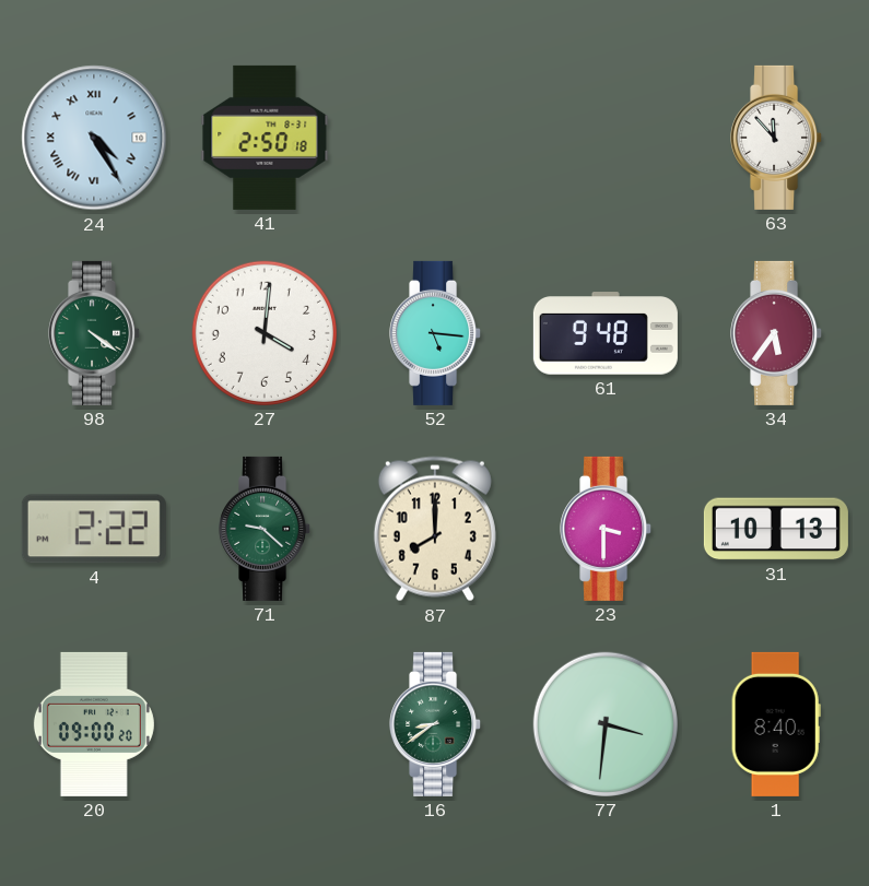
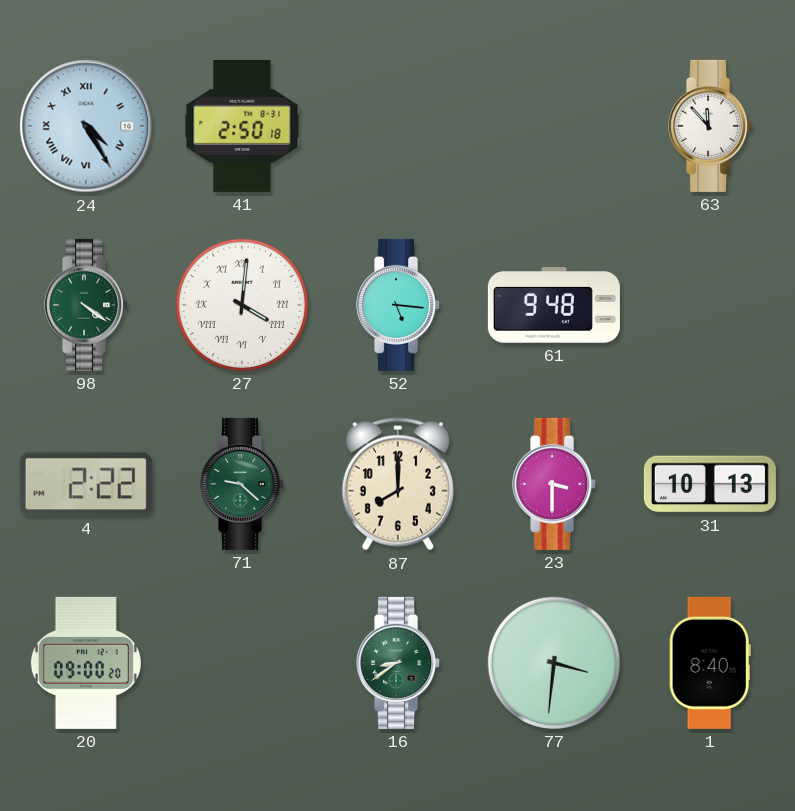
27 numerals: Arabic -> Roman (242, 305)
34: 5:36 -> none (777, 333)
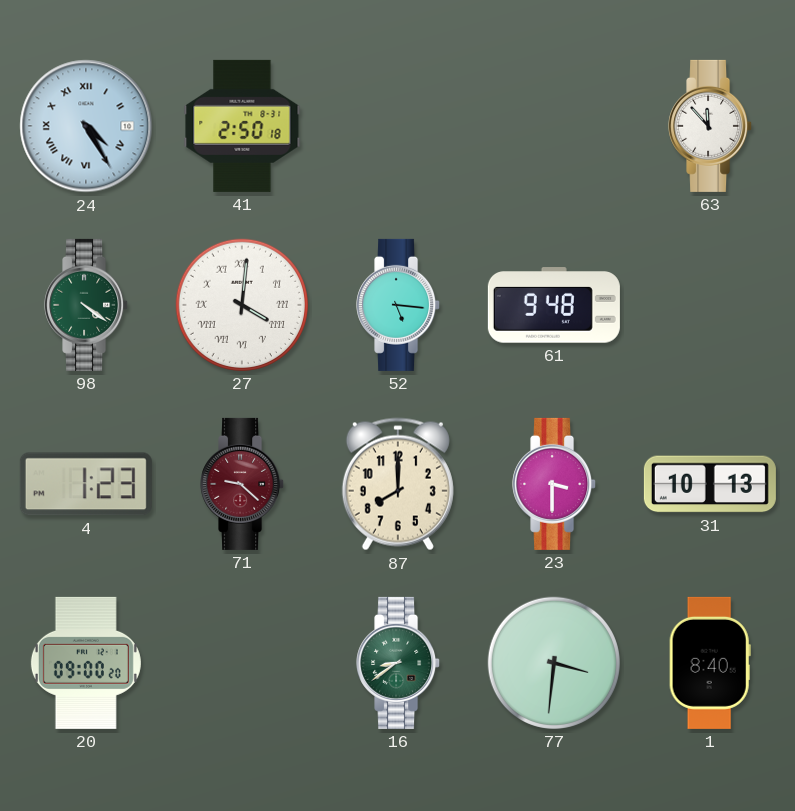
4: 2:22 -> 1:23 (86, 484)
71 dial: green -> burgundy (243, 484)
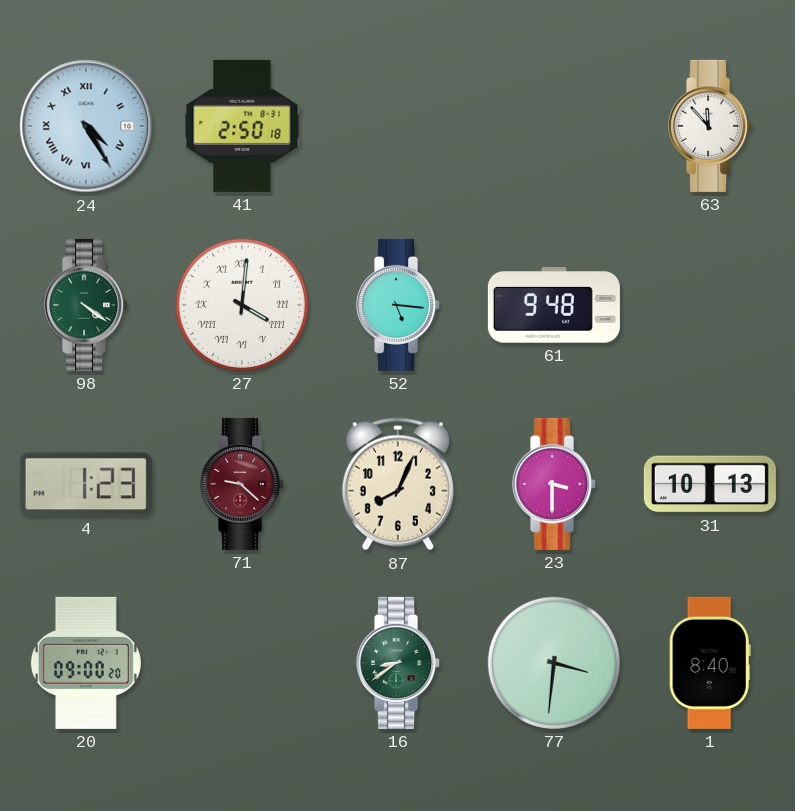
87: 8:00 -> 8:04 (398, 484)
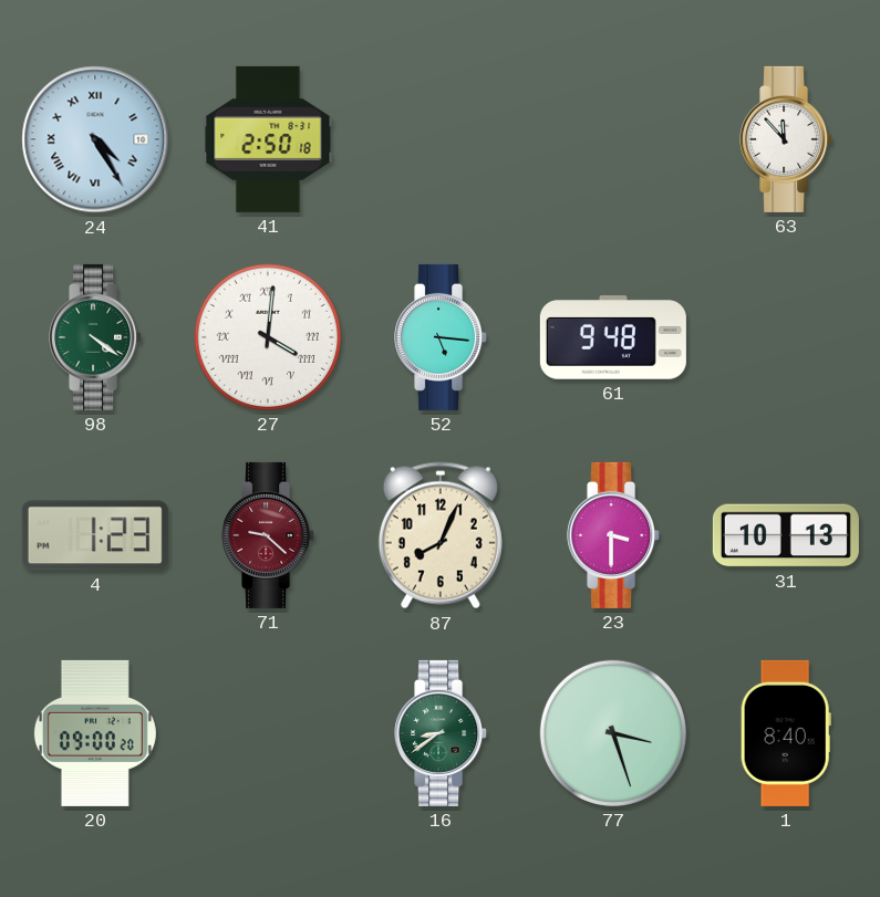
77: 3:31 -> 3:27 (613, 733)
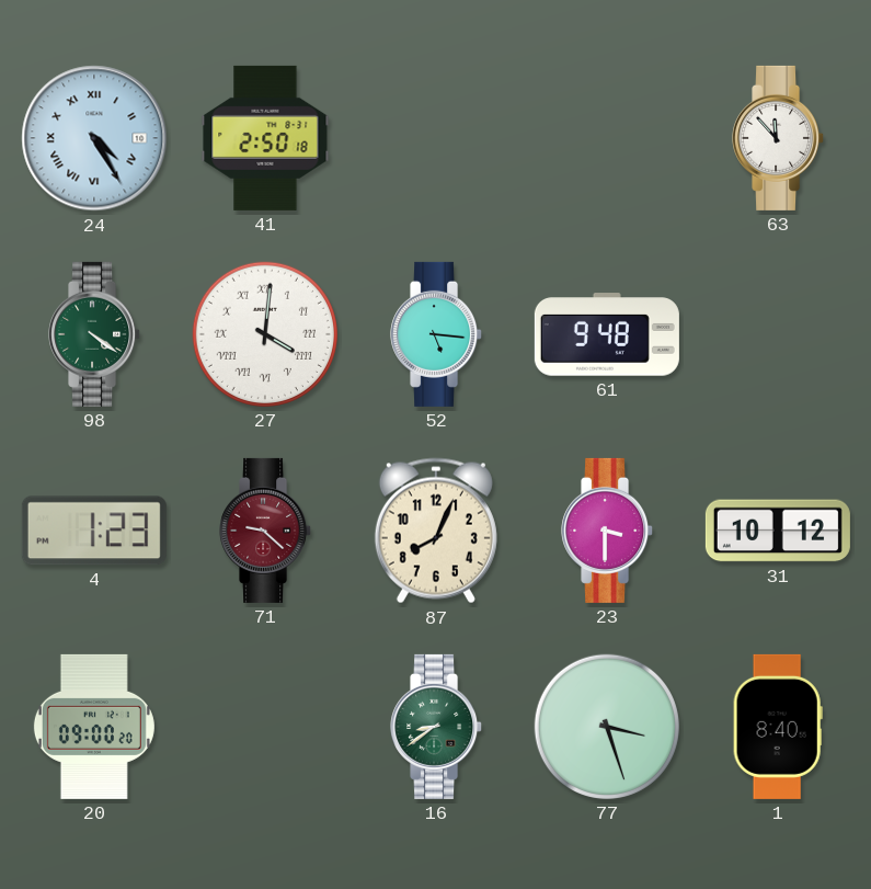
31: 10:13 -> 10:12 (778, 531)
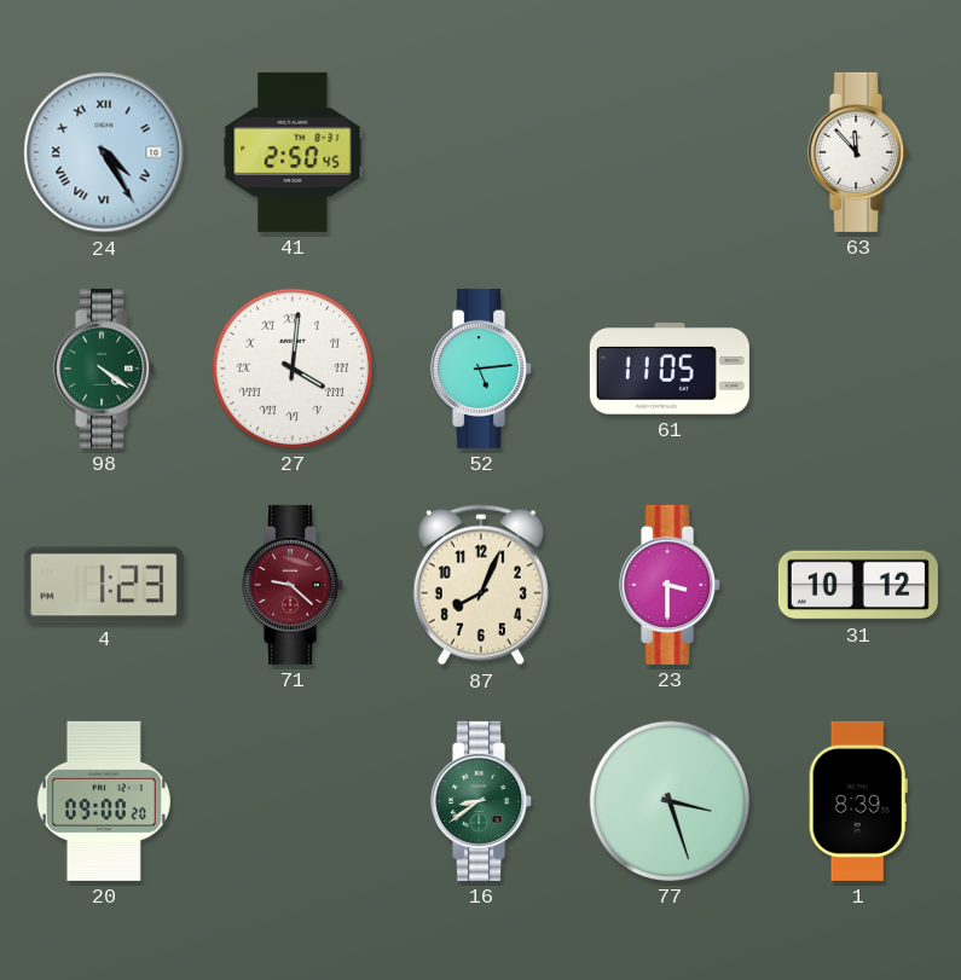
41: 2:50:18 -> 2:50:45 (293, 152)
52: 5:16 -> 5:14 (482, 369)
61: 9:48 -> 11:05 (670, 369)
1: 8:40 -> 8:39 (858, 801)
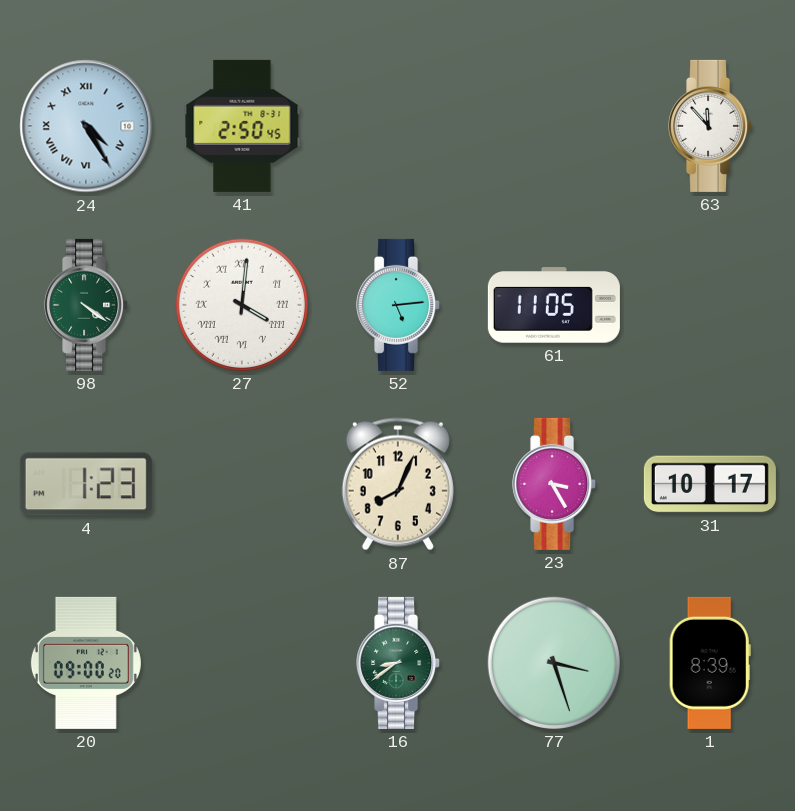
71: 9:22 -> none (294, 585)
23: 3:30 -> 3:25 (555, 484)
31: 10:12 -> 10:17 (710, 484)
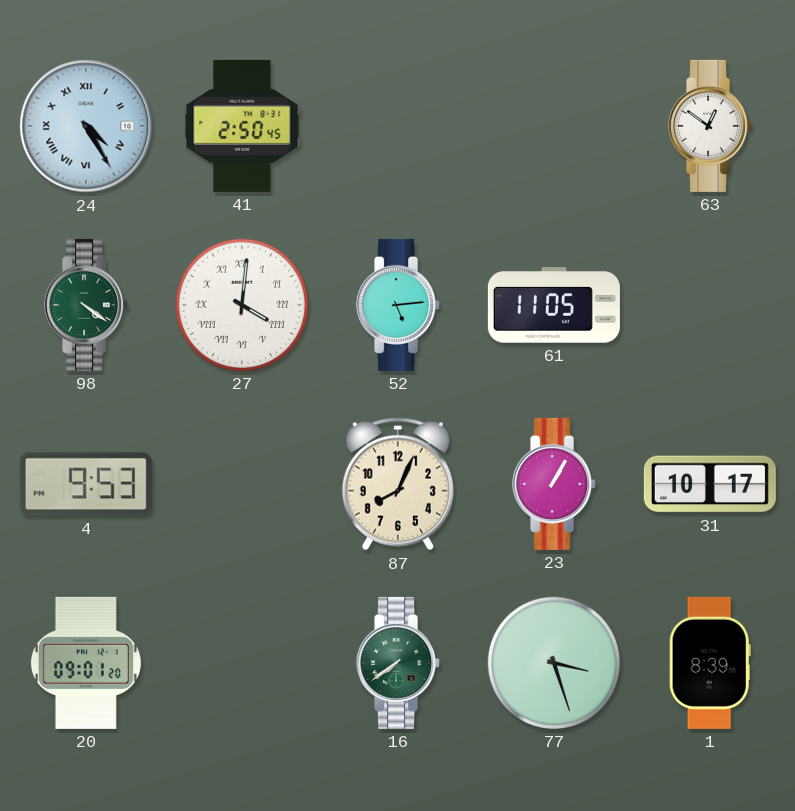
63: 11:53 -> 12:51 (711, 126)
4: 1:23 -> 9:53 (86, 484)
23: 3:25 -> 1:05 (555, 484)
20: 09:00 -> 09:01 (86, 663)
16: 8:39 -> 7:39 (399, 663)
